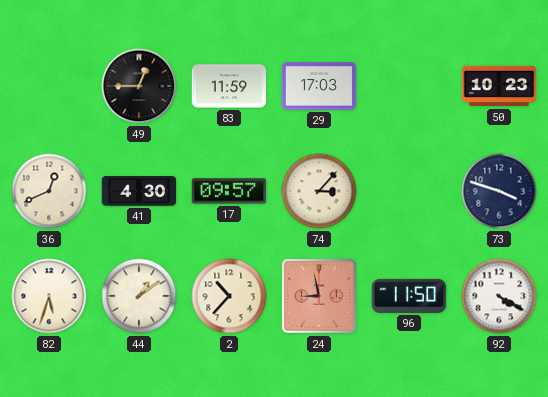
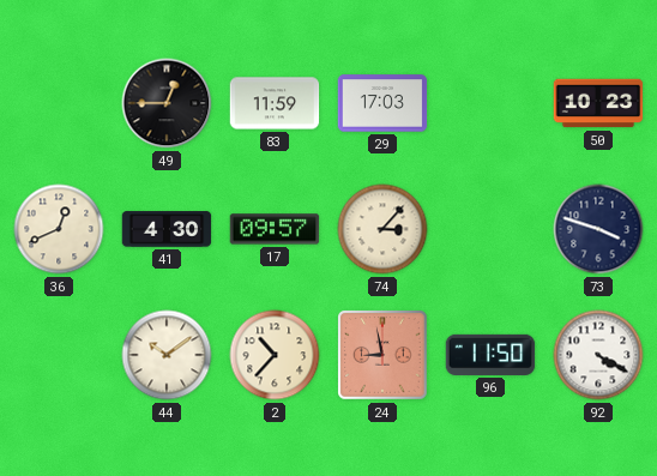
82: 5:33 -> none (49, 296)
44: 1:09 -> 10:09 (167, 355)
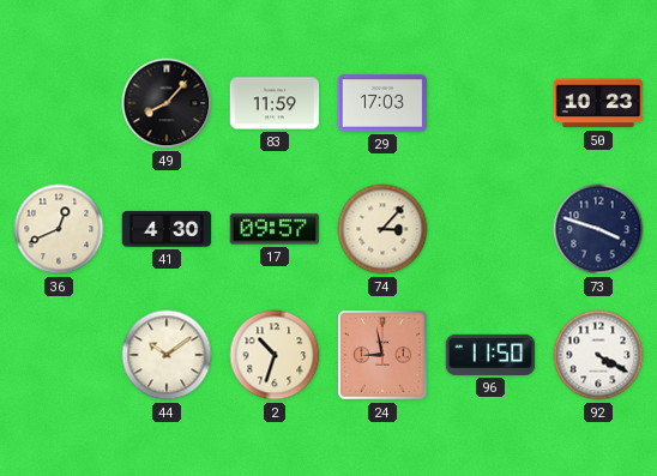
49: 12:45 -> 8:07 (167, 103)
2: 10:37 -> 10:33 (275, 355)
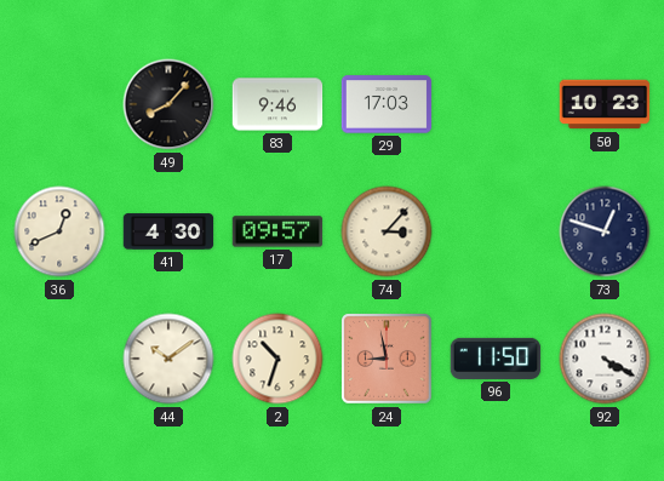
83: 11:59 -> 9:46 (277, 104)
73: 3:48 -> 12:48 (605, 231)
